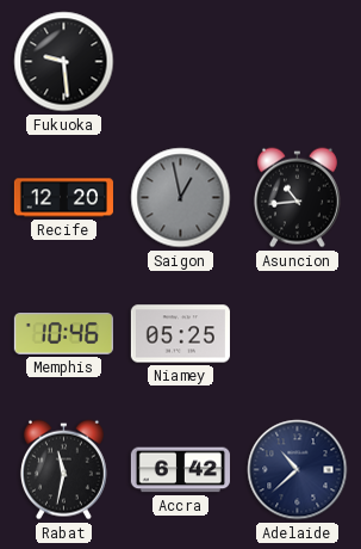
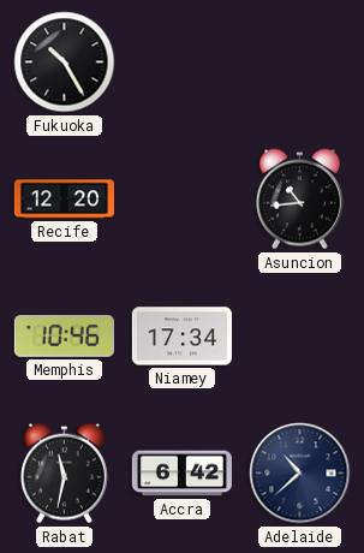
Fukuoka: 9:29 -> 10:25 (65, 63)
Saigon: 12:58 -> none (181, 198)
Niamey: 05:25 -> 17:34 (181, 337)
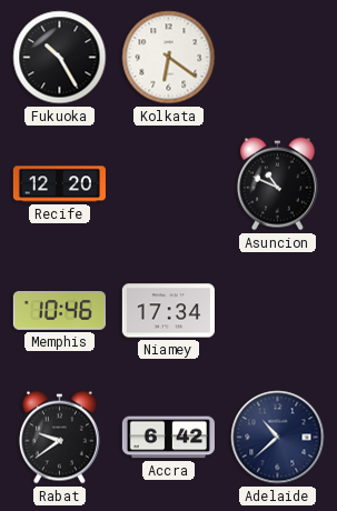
Kolkata: none -> 6:21 (169, 58)
Asuncion: 10:44 -> 10:49 (277, 184)
Rabat: 11:32 -> 9:39 (59, 438)
